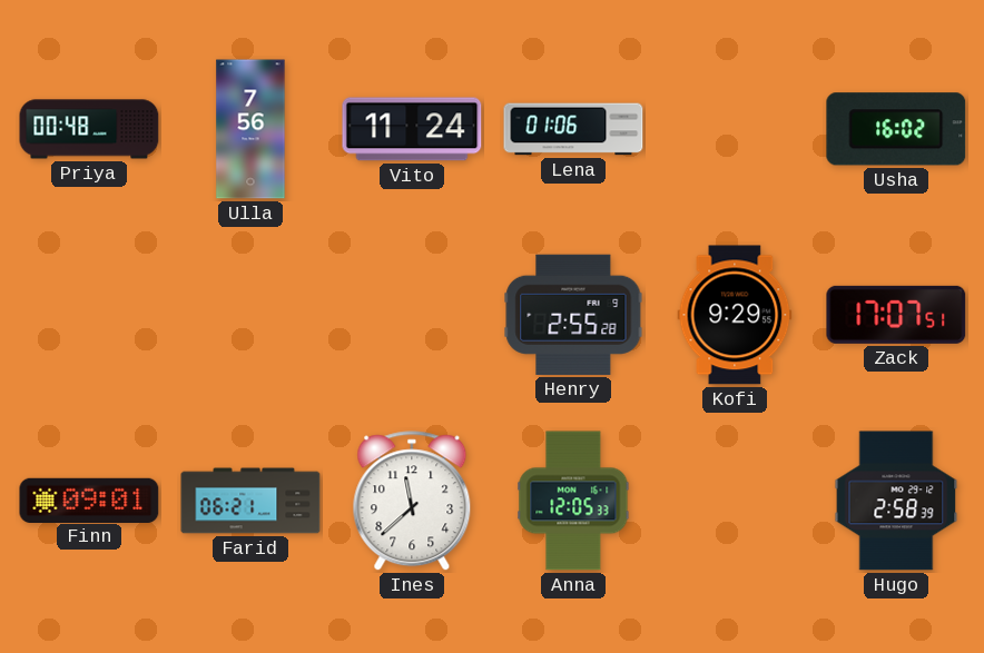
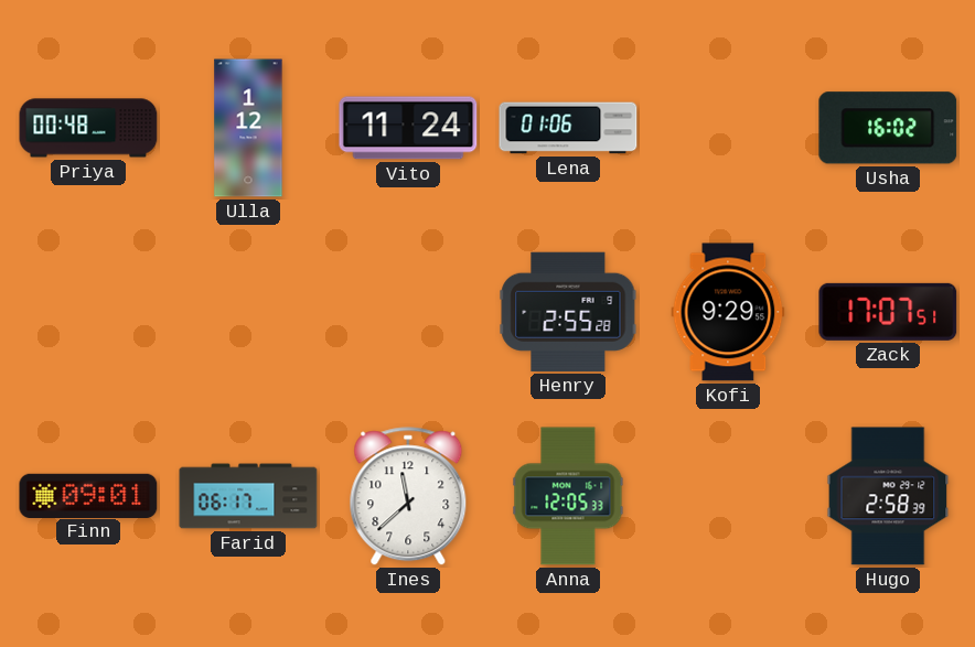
Ulla: 7:56 -> 1:12 (248, 128)
Farid: 06:21 -> 06:17 (248, 496)
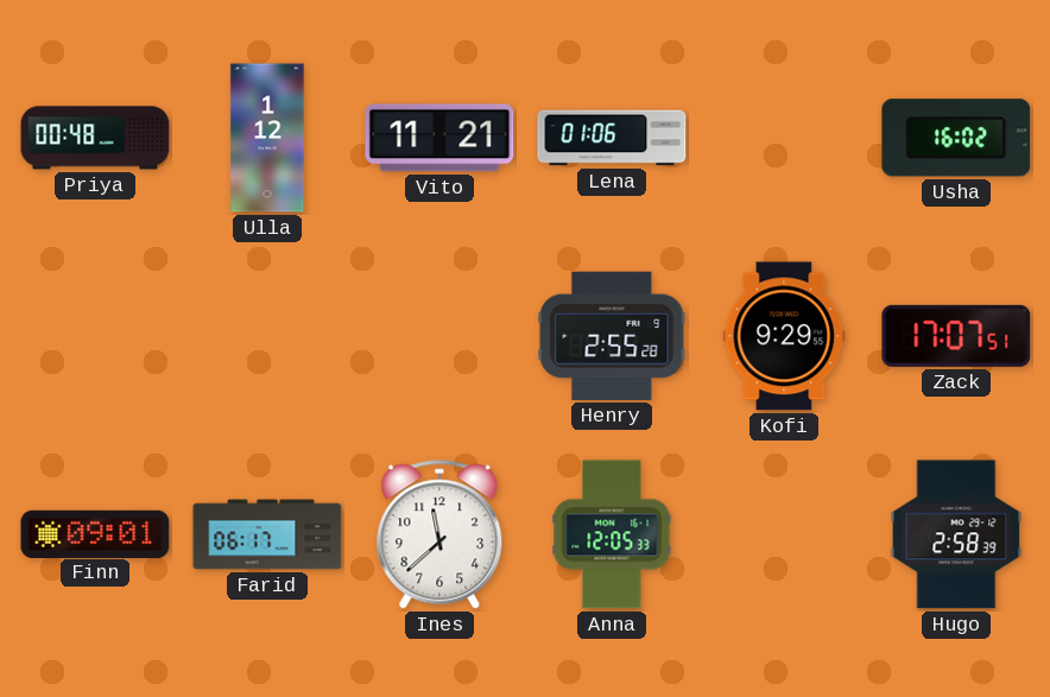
Vito: 11:24 -> 11:21 (439, 138)
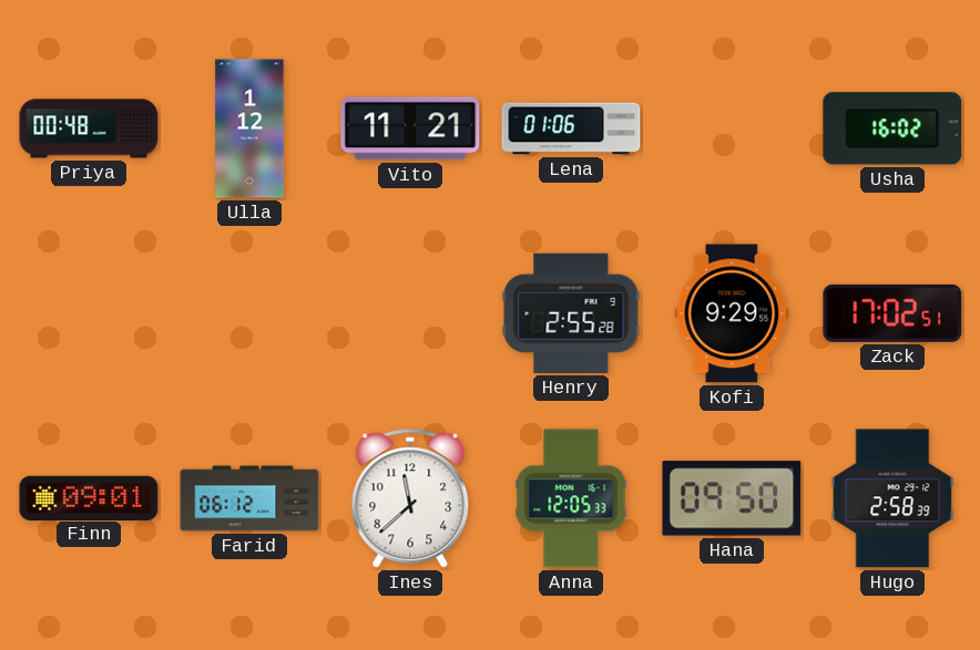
Zack: 17:07 -> 17:02 (892, 313)
Farid: 06:17 -> 06:12 (249, 498)
Hana: none -> 09:50 (732, 498)
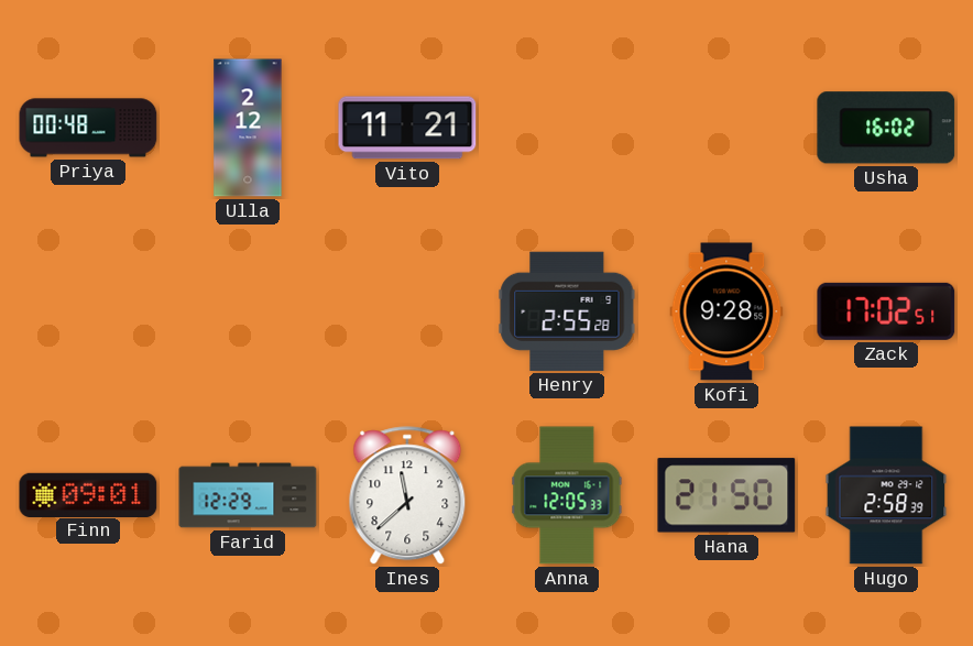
Ulla: 1:12 -> 2:12 (248, 128)
Lena: 01:06 -> none (571, 128)
Kofi: 9:29 -> 9:28 (726, 311)
Farid: 06:12 -> 12:29 (248, 495)
Hana: 09:50 -> 21:50 (726, 495)
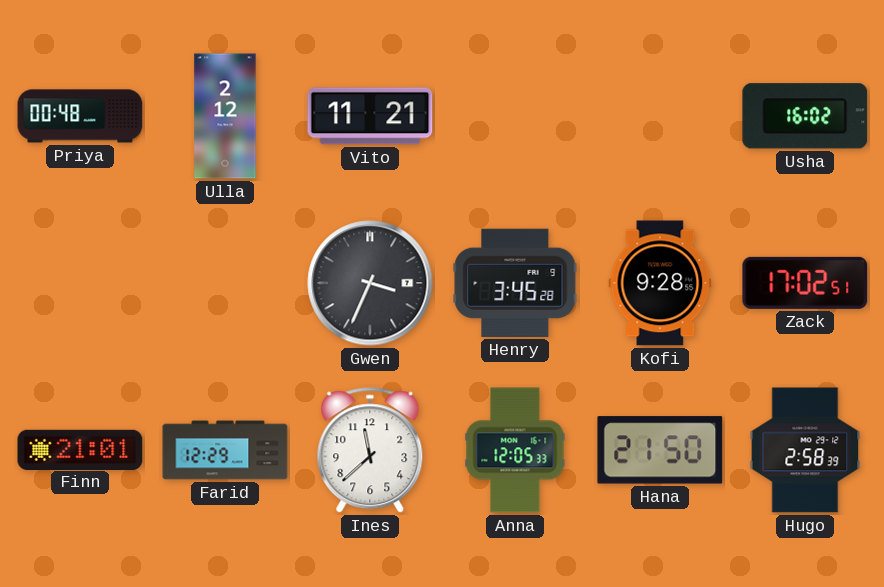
Gwen: none -> 3:34 (370, 283)
Henry: 2:55 -> 3:45 (515, 283)
Finn: 09:01 -> 21:01 (80, 449)
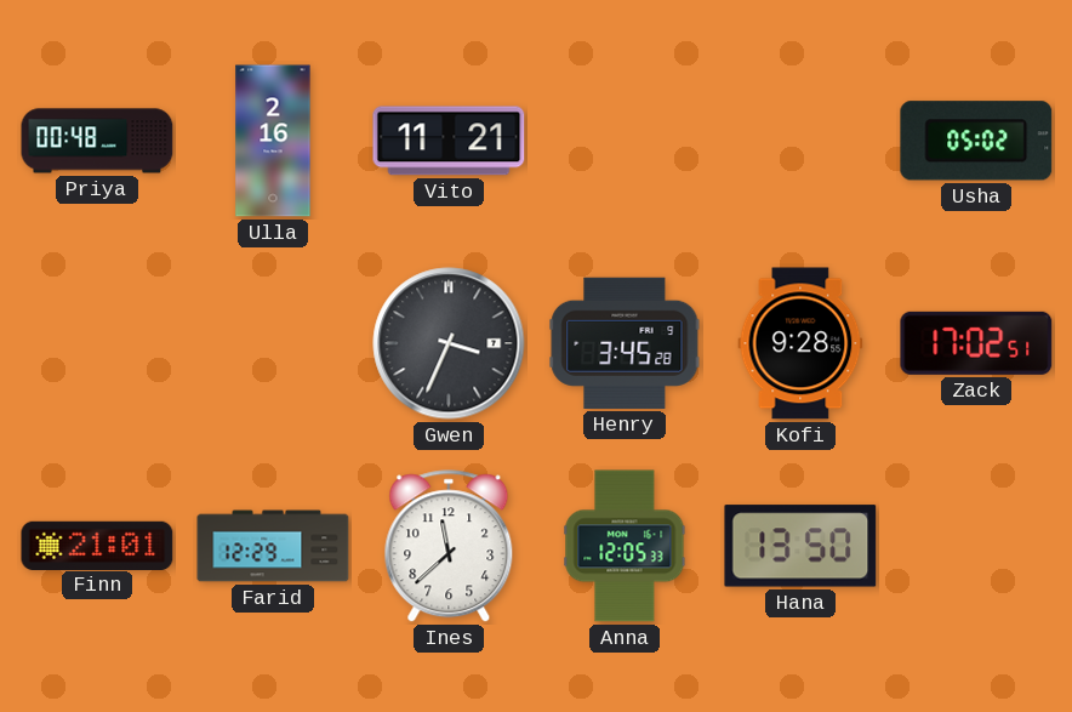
Ulla: 2:12 -> 2:16 (273, 141)
Usha: 16:02 -> 05:02 (976, 141)
Hana: 21:50 -> 13:50 (800, 546)
Hugo: 2:58 -> none (805, 450)
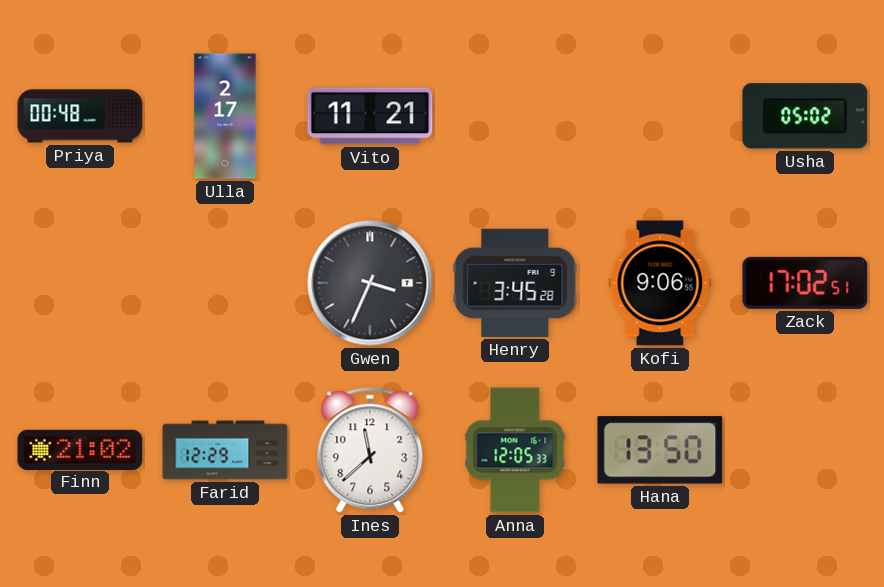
Ulla: 2:16 -> 2:17 (225, 116)
Kofi: 9:28 -> 9:06 (660, 283)
Finn: 21:01 -> 21:02 (80, 449)
